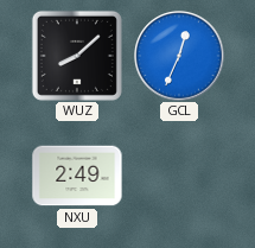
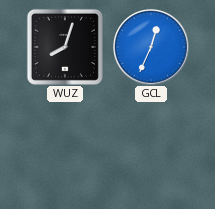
WUZ: 8:08 -> 8:03 (65, 47)
NXU: 2:49 -> none (77, 176)
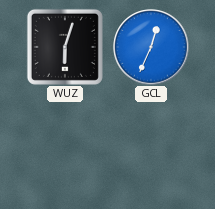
WUZ: 8:03 -> 6:03 (65, 47)
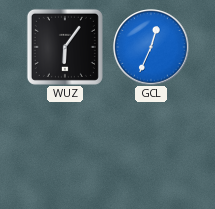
WUZ: 6:03 -> 6:06 (65, 47)
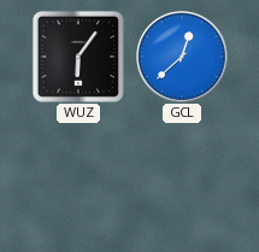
GCL: 12:34 -> 12:38 (182, 57)
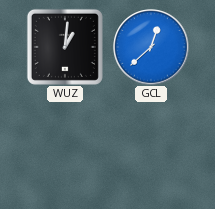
WUZ: 6:06 -> 1:01 (65, 47)
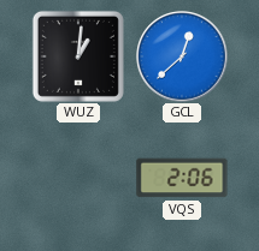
VQS: none -> 2:06 (182, 178)
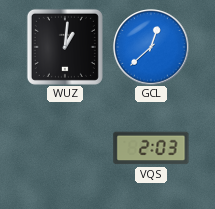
VQS: 2:06 -> 2:03 (151, 148)
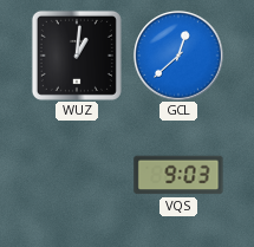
VQS: 2:03 -> 9:03 (178, 175)
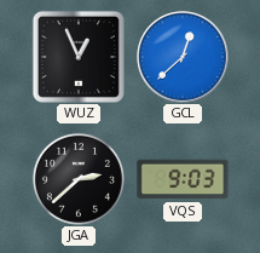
WUZ: 1:01 -> 12:56 (79, 57)
JGA: none -> 2:38 (79, 179)
